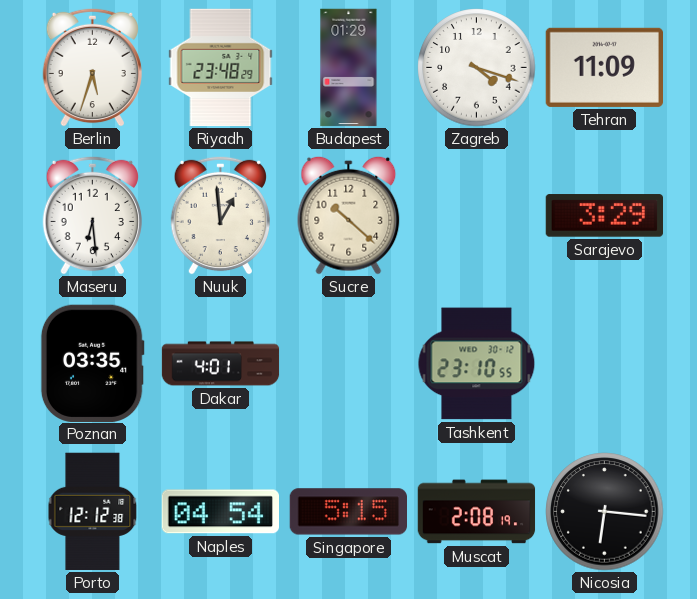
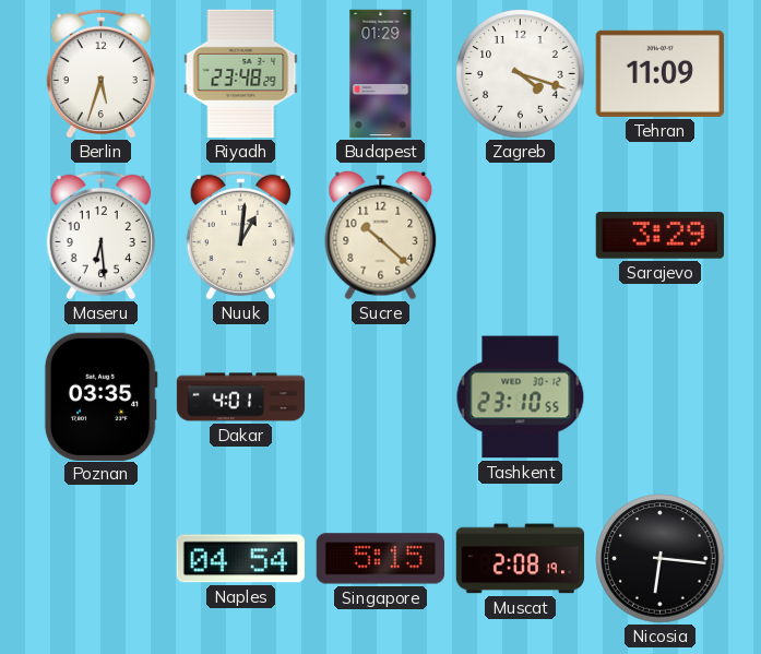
Nuuk: 12:59 -> 1:01 (240, 235)
Porto: 12:12 -> none (93, 512)
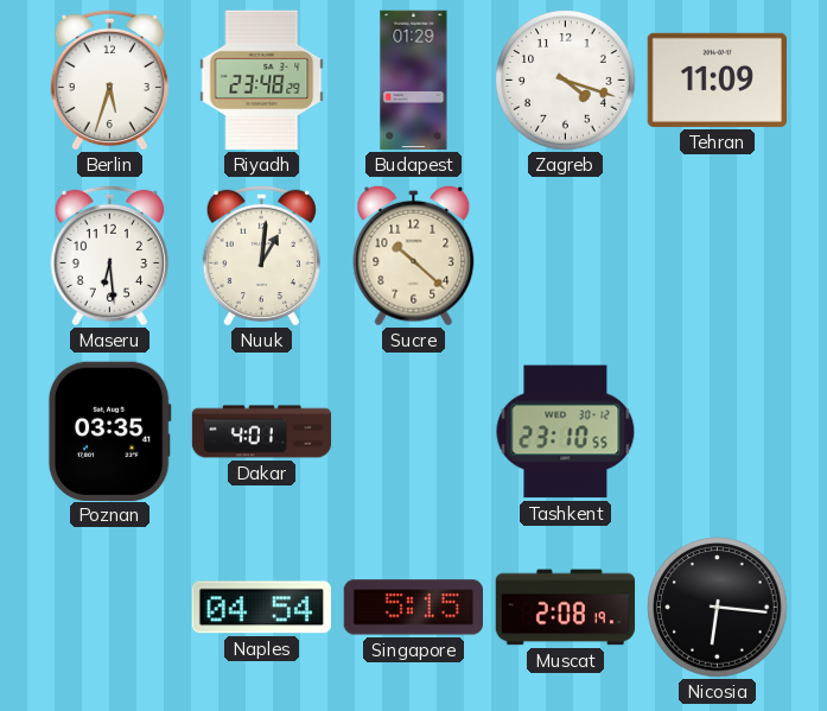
Sarajevo: 3:29 -> none (659, 236)
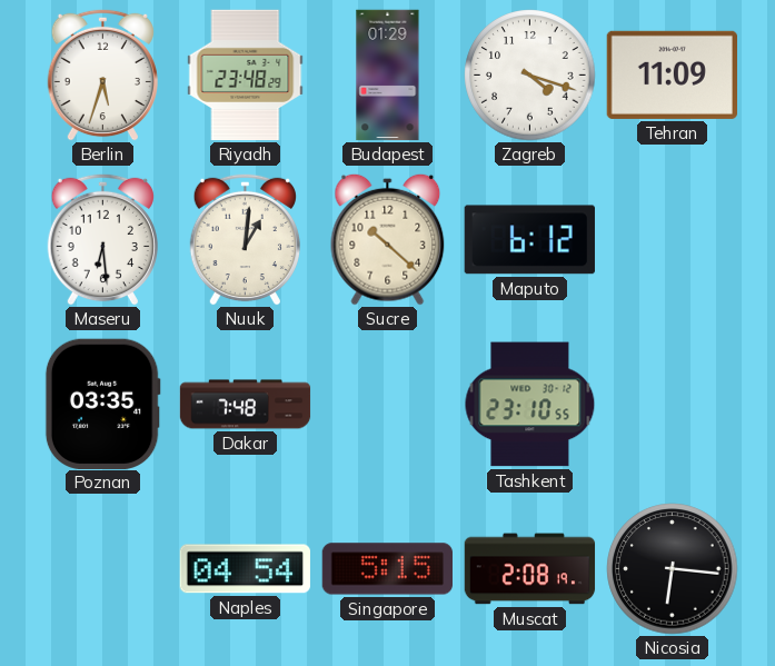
Maputo: none -> 6:12 (529, 240)
Dakar: 4:01 -> 7:48 (246, 405)
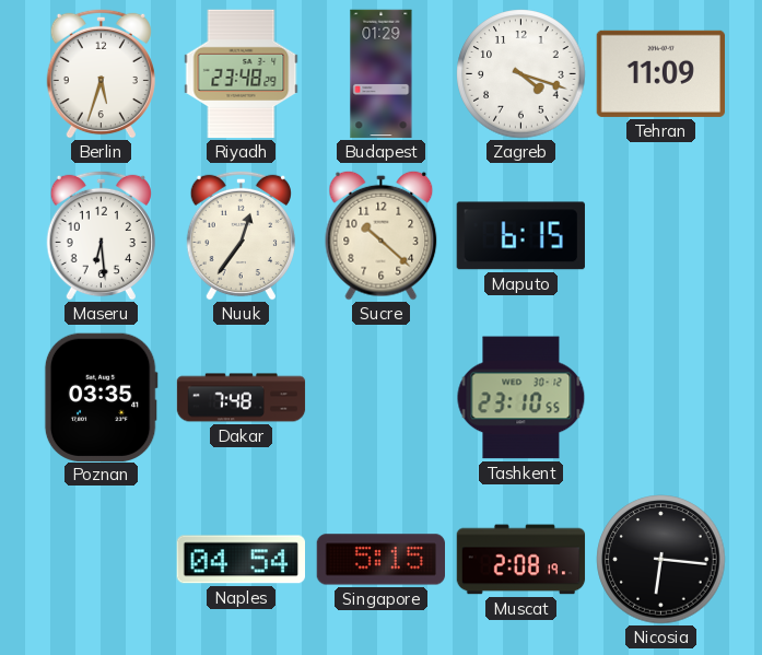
Nuuk: 1:01 -> 12:36 (241, 235)
Maputo: 6:12 -> 6:15 (520, 236)
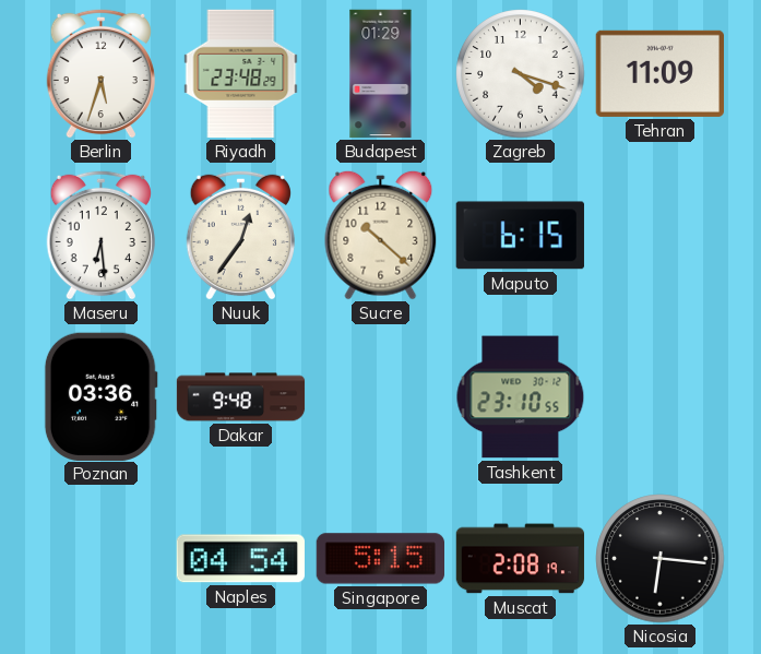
Poznan: 03:35 -> 03:36 (100, 396)
Dakar: 7:48 -> 9:48 (241, 397)
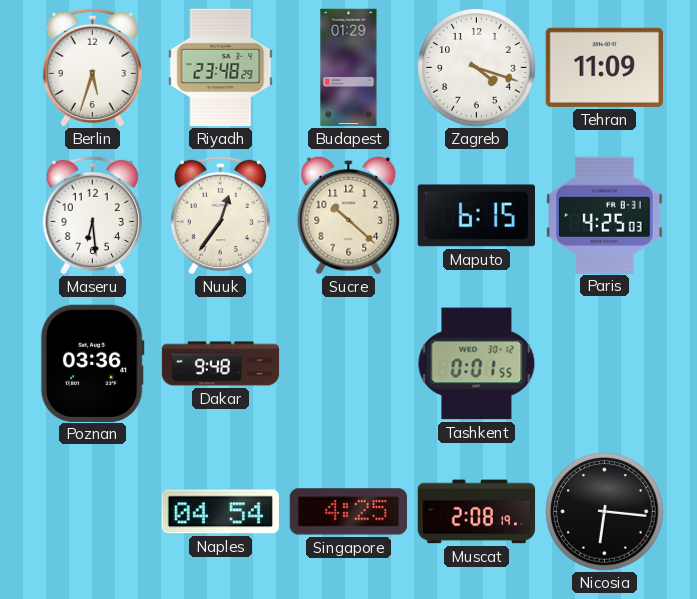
Paris: none -> 4:25 (605, 215)
Tashkent: 23:10 -> 0:01 (477, 364)
Singapore: 5:15 -> 4:25 (349, 512)
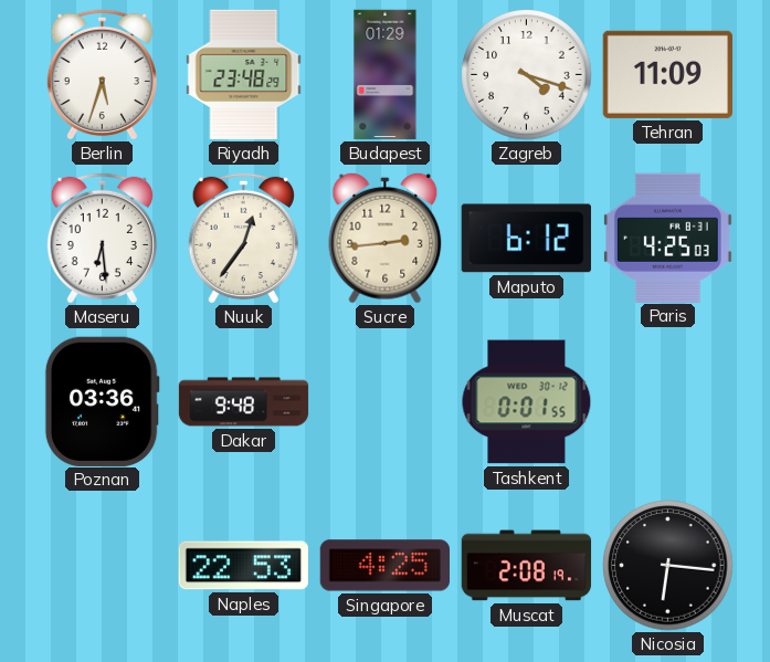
Sucre: 10:22 -> 2:44 (386, 238)
Maputo: 6:15 -> 6:12 (526, 239)
Naples: 04:54 -> 22:53 (243, 566)
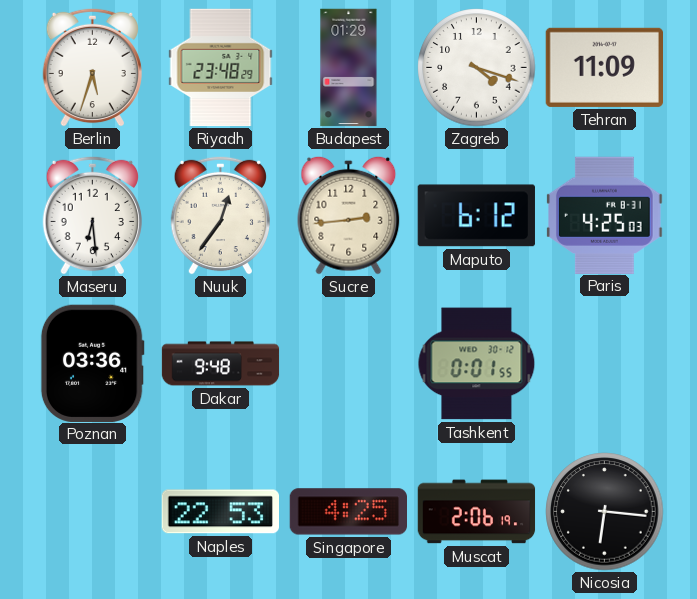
Muscat: 2:08 -> 2:06 (477, 512)
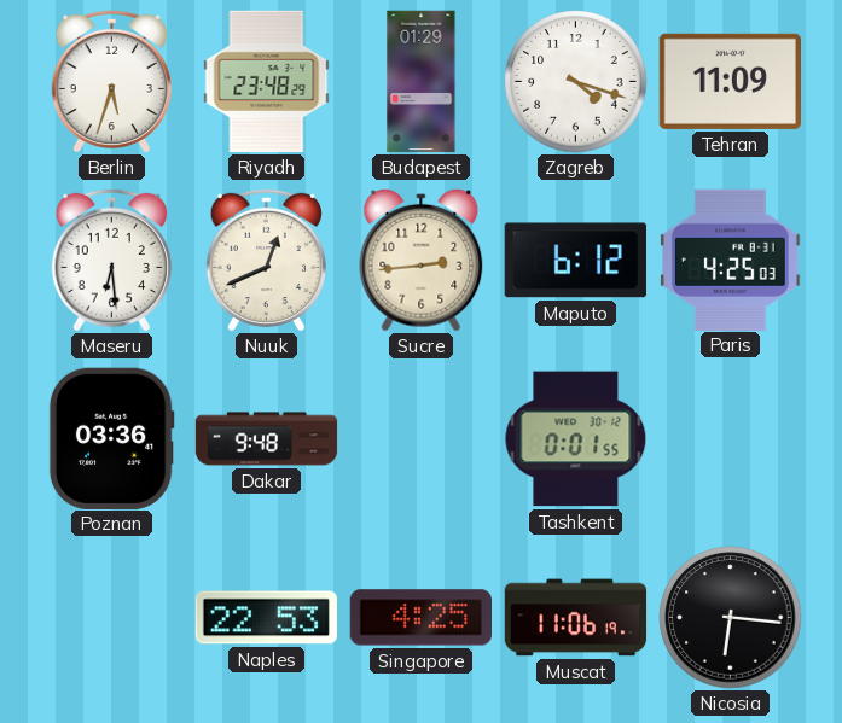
Nuuk: 12:36 -> 12:41 (266, 260)
Muscat: 2:06 -> 11:06 (576, 618)
